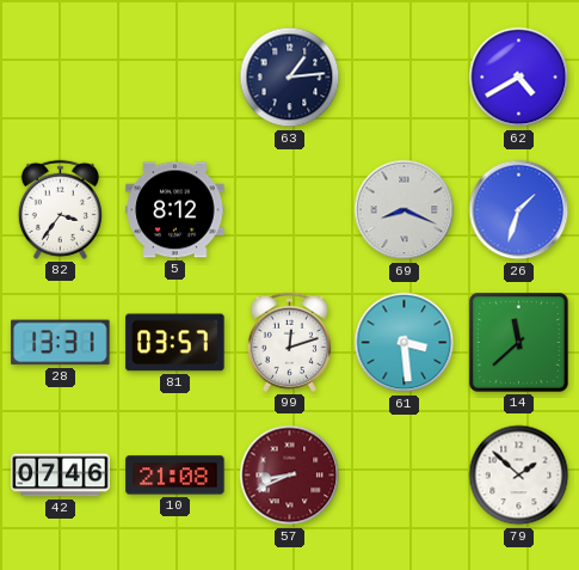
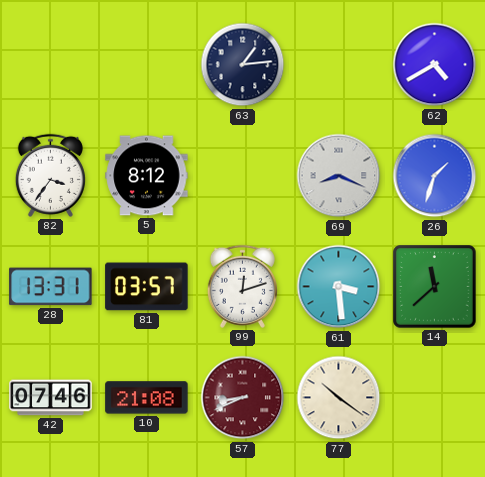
77: none -> 10:21 (339, 398)
79: 1:52 -> none (519, 476)
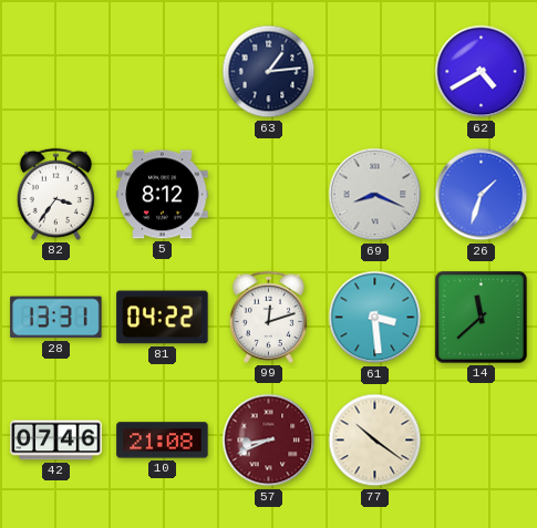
81: 03:57 -> 04:22 (163, 318)
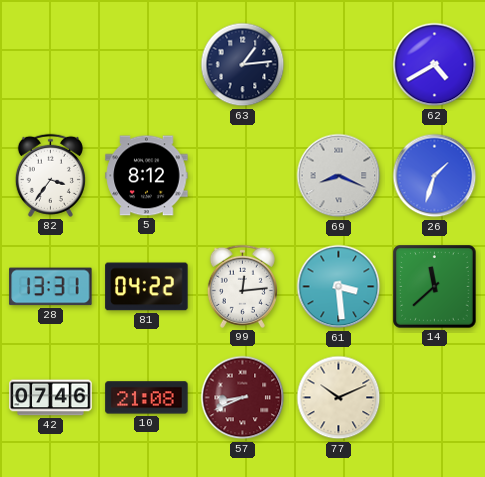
99: 12:12 -> 12:14 (242, 286)
77: 10:21 -> 10:11 (339, 398)
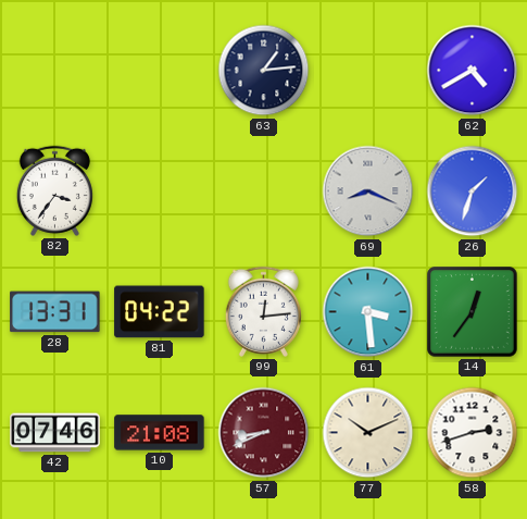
5: 8:12 -> none (147, 176)
14: 11:38 -> 12:36 (473, 312)
58: none -> 2:42 (473, 433)
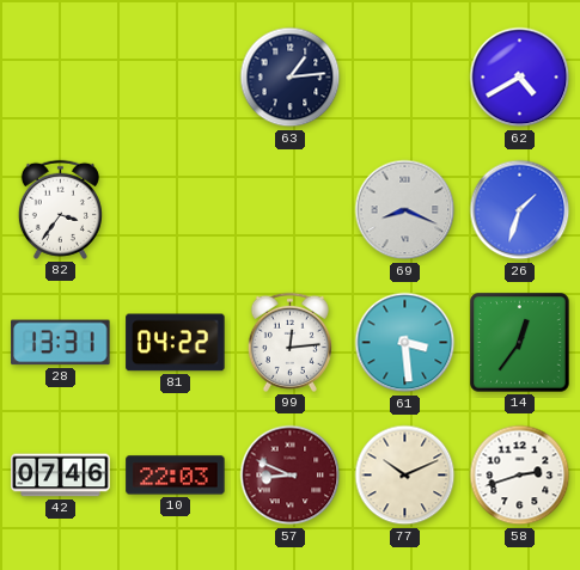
10: 21:08 -> 22:03 (176, 476)
57: 8:41 -> 8:49 (291, 476)
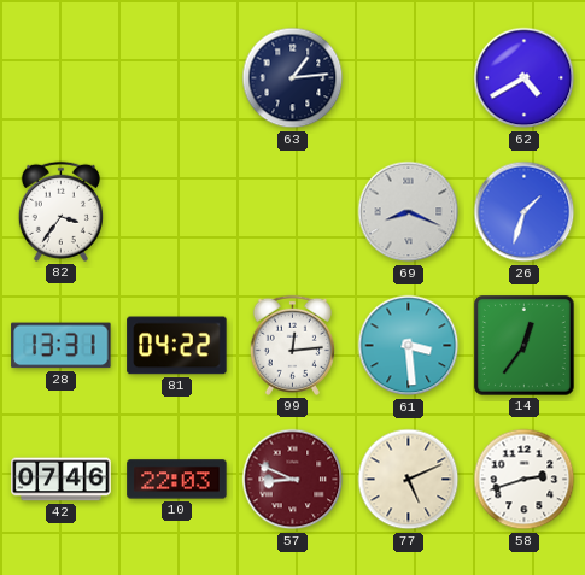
77: 10:11 -> 5:11 (409, 480)
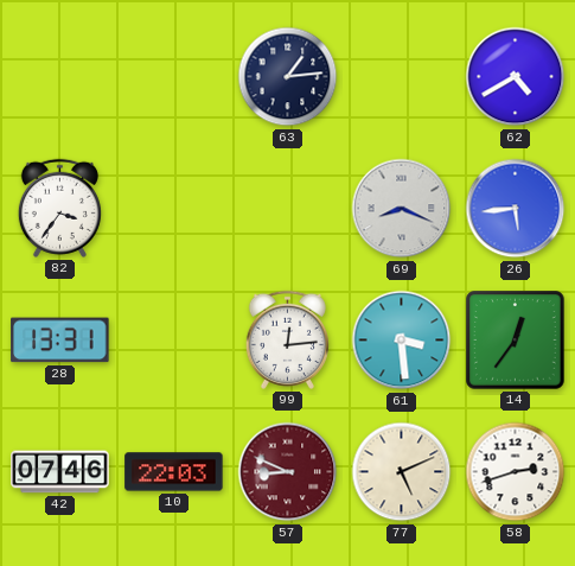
26: 1:33 -> 5:44 (516, 209)
81: 04:22 -> none (177, 346)
